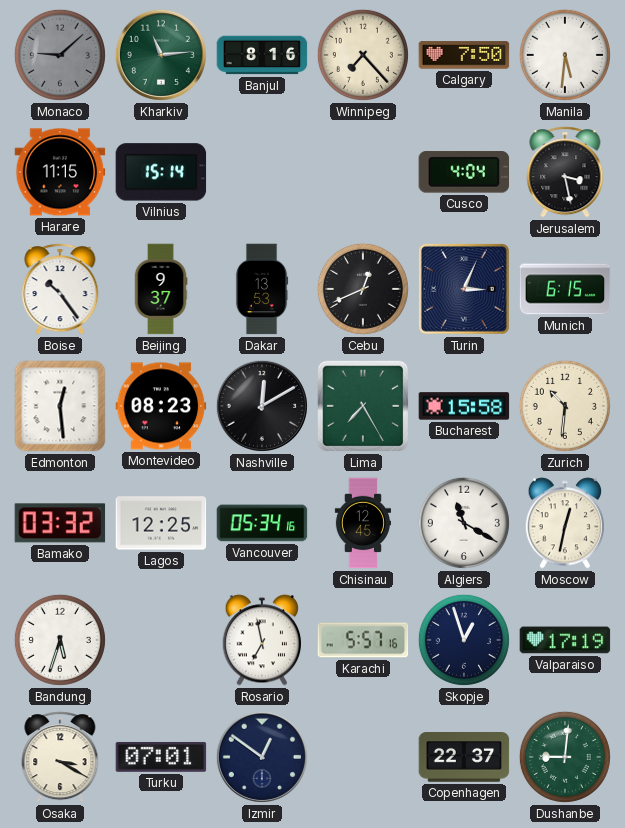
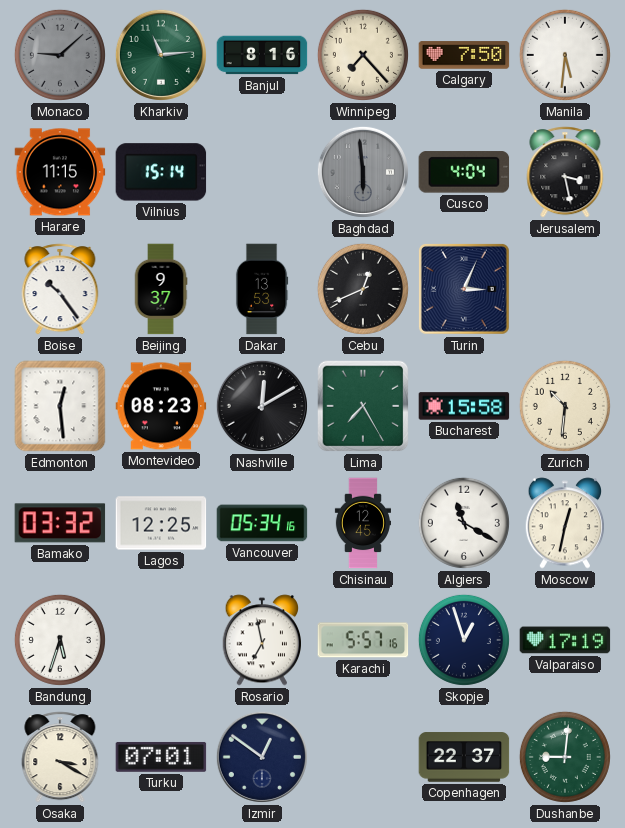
Baghdad: none -> 5:59 (363, 172)
Munich: 6:15 -> none (565, 289)
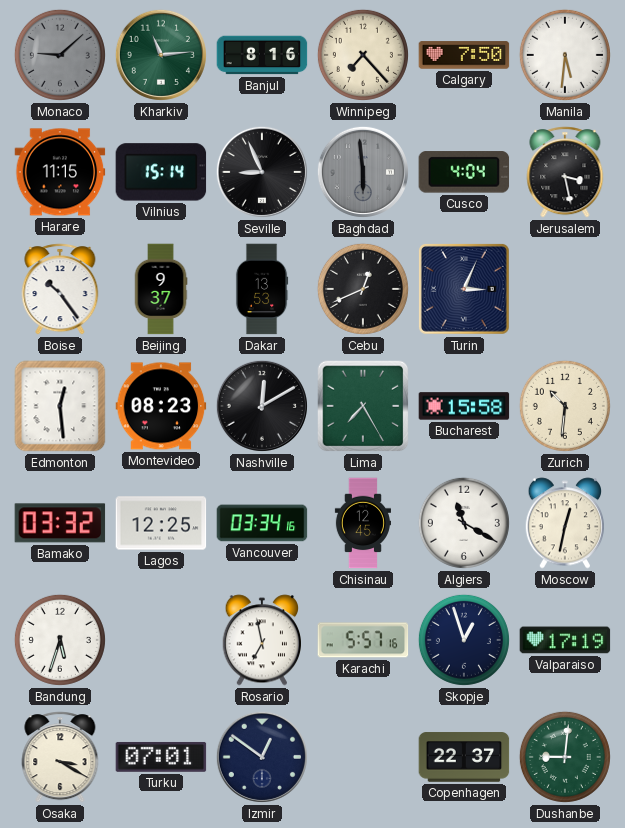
Seville: none -> 8:56 (262, 172)
Vancouver: 05:34 -> 03:34 (262, 523)
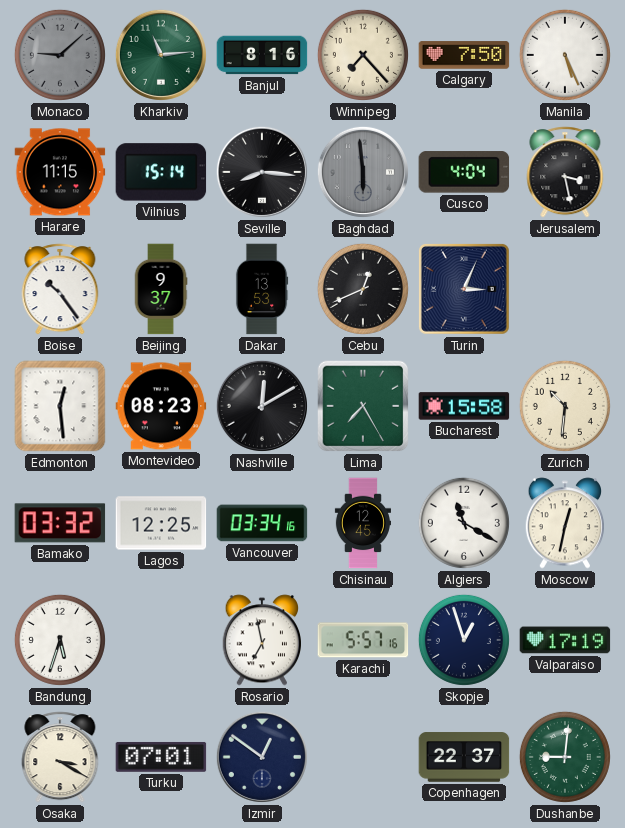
Manila: 5:31 -> 5:26 (565, 55)
Seville: 8:56 -> 8:16 (262, 172)
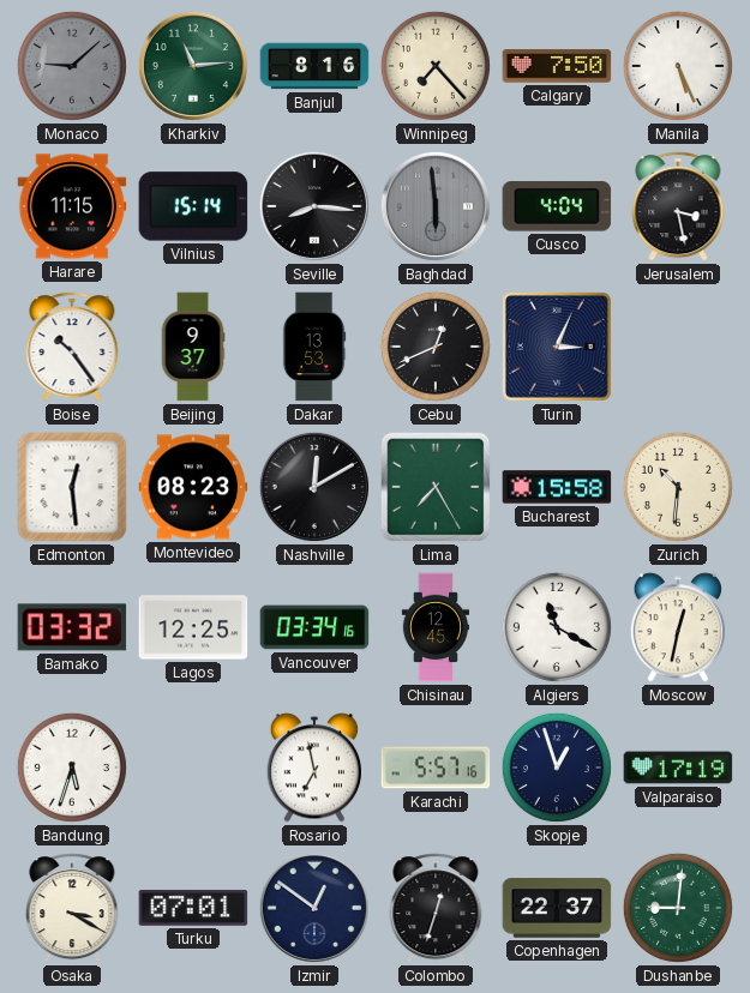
Colombo: none -> 12:33 (436, 908)
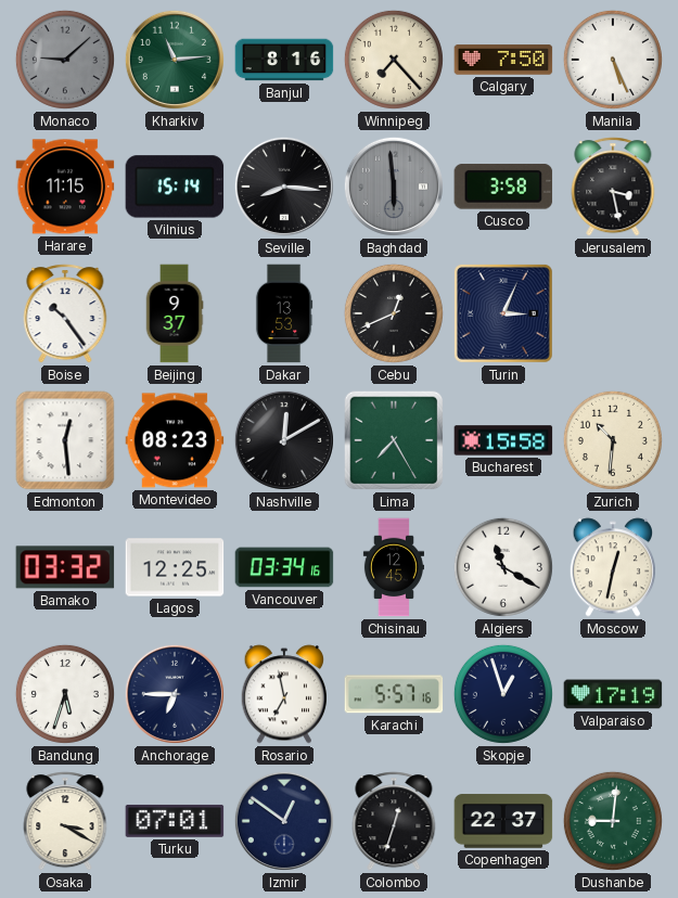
Cusco: 4:04 -> 3:58 (503, 187)
Anchorage: none -> 6:45 (175, 694)
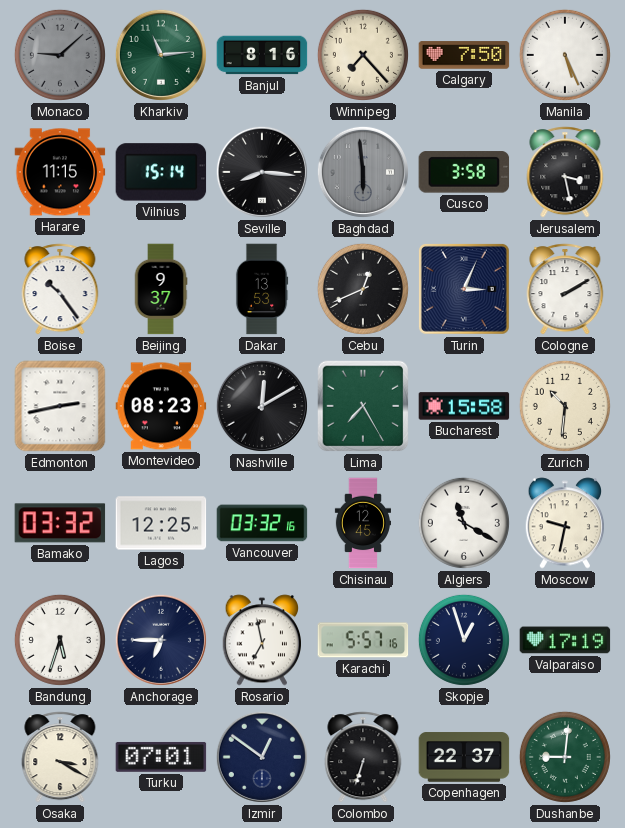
Cologne: none -> 2:10 (565, 289)
Edmonton: 12:29 -> 2:43 (60, 406)
Vancouver: 03:34 -> 03:32 (262, 523)
Moscow: 12:32 -> 9:32 (565, 523)
Colombo: 12:33 -> 6:33 (363, 757)
